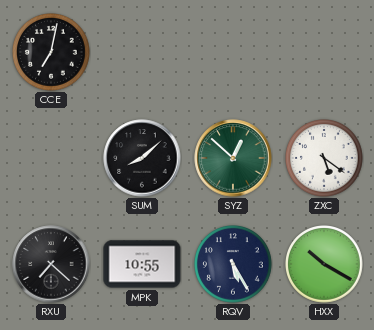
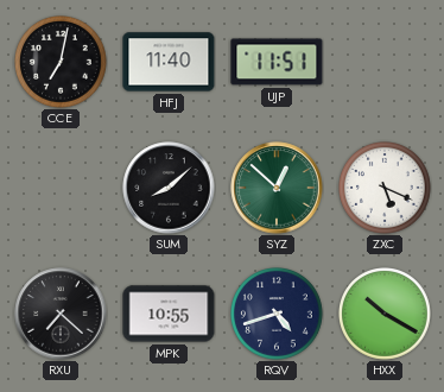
HFJ: none -> 11:40 (169, 62)
UJP: none -> 11:51 (277, 62)
ZXC: 5:21 -> 5:19 (386, 189)
RQV: 5:25 -> 4:42 (278, 315)
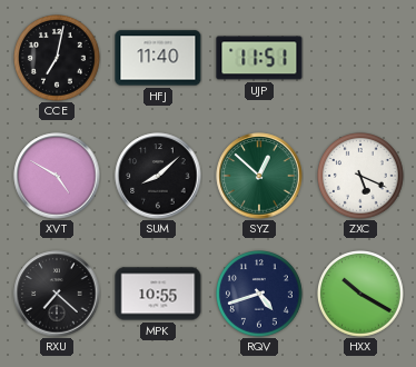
XVT: none -> 4:50 (57, 176)
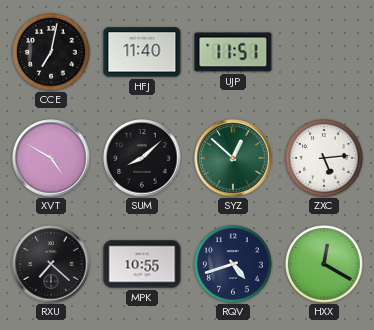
ZXC: 5:19 -> 5:14 (325, 159)
HXX: 10:20 -> 12:20 (325, 265)
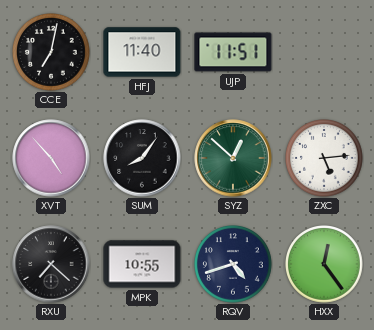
XVT: 4:50 -> 4:53 (51, 158)
SUM: 8:08 -> 8:06 (142, 158)
HXX: 12:20 -> 12:24 (325, 265)
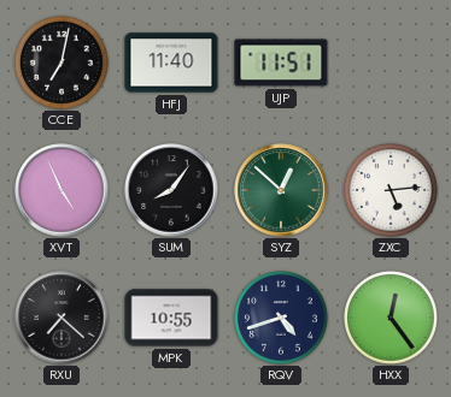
XVT: 4:53 -> 4:56 (61, 190)
